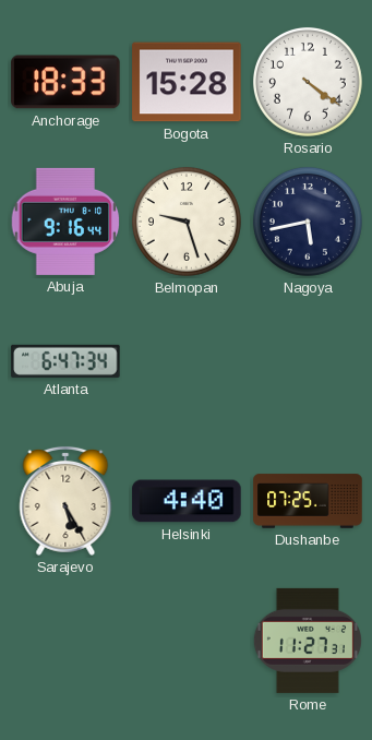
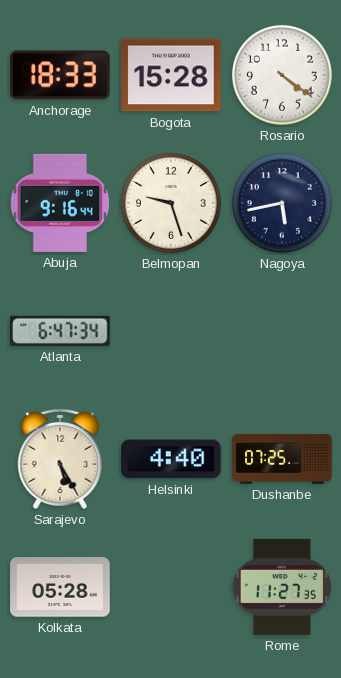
Kolkata: none -> 05:28 (60, 587)
Rome: 11:27:31 -> 11:27:35 (282, 587)
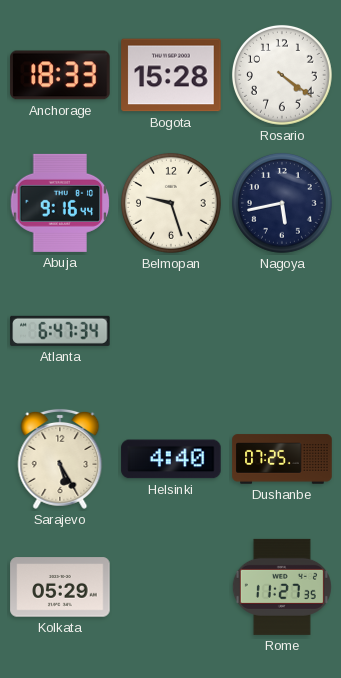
Kolkata: 05:28 -> 05:29 (60, 587)
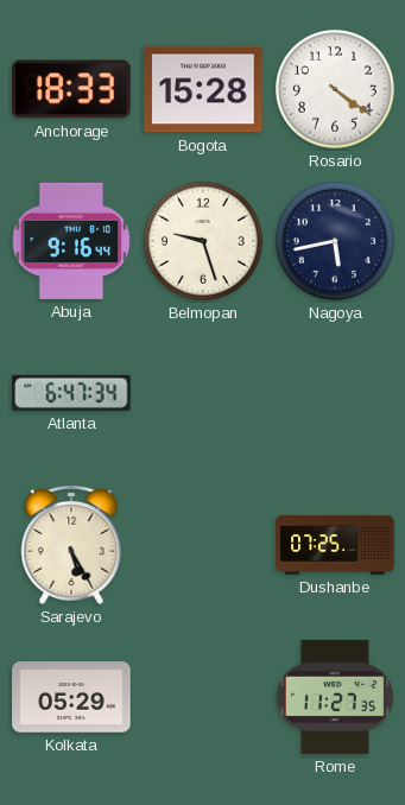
Helsinki: 4:40 -> none (171, 459)
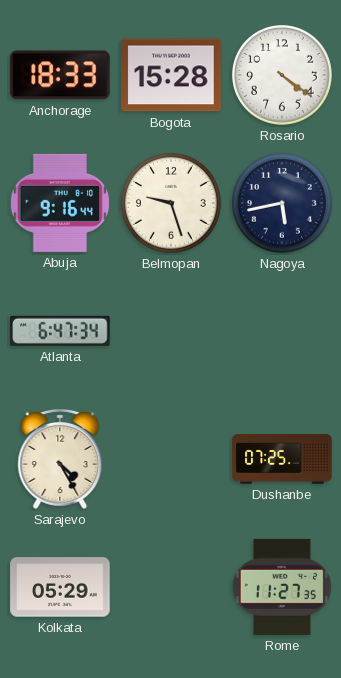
Sarajevo: 5:25 -> 4:25 (60, 459)
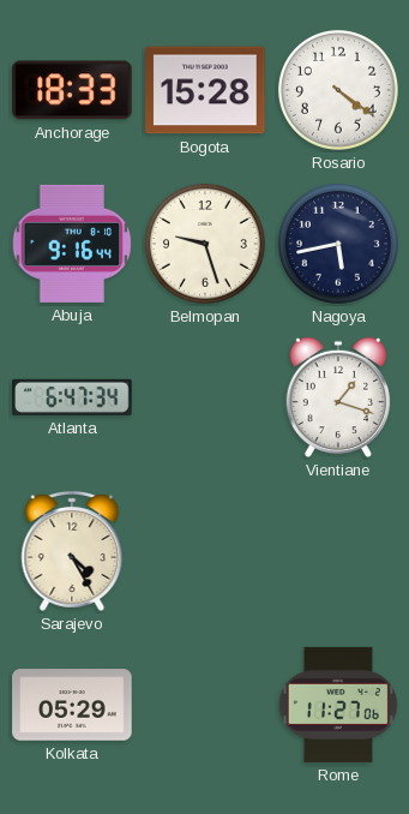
Vientiane: none -> 1:18 (338, 397)
Dushanbe: 07:25 -> none (282, 459)
Rome: 11:27:35 -> 11:27:06 (338, 705)
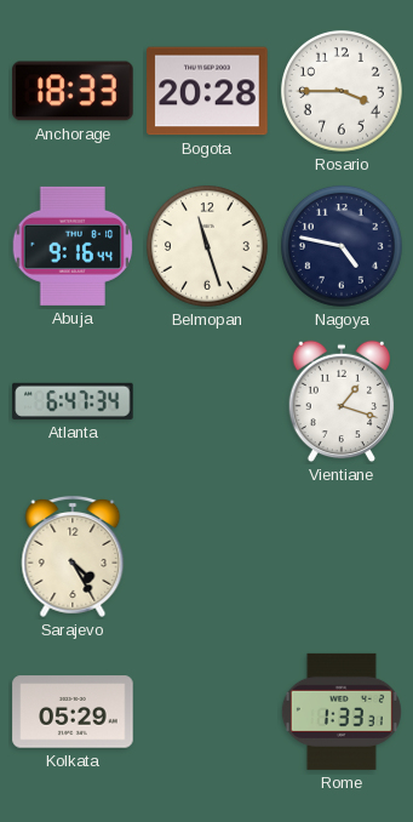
Bogota: 15:28 -> 20:28 (207, 91)
Rosario: 4:21 -> 3:45 (342, 91)
Belmopan: 9:27 -> 11:27 (207, 246)
Nagoya: 5:43 -> 4:47 (342, 246)
Rome: 11:27 -> 1:33 (342, 712)
